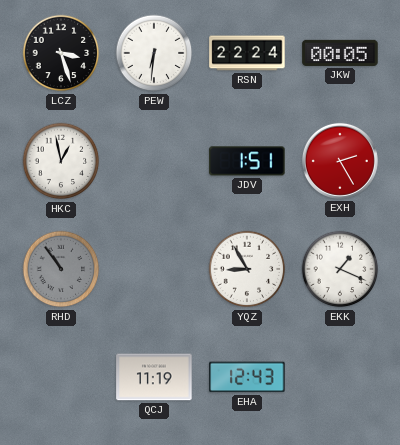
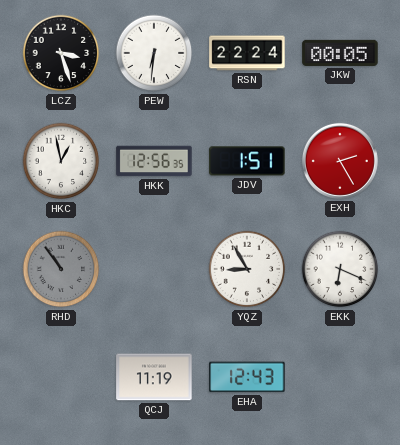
HKK: none -> 12:56 (154, 161)
EKK: 1:19 -> 6:19 (340, 269)
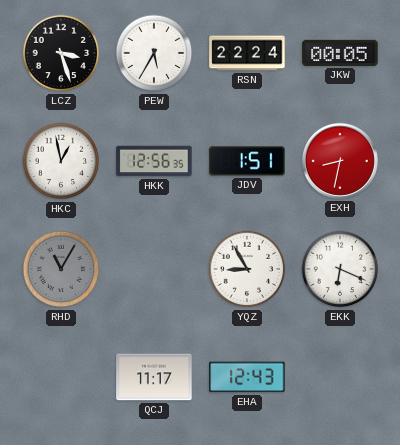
PEW: 6:31 -> 5:35 (154, 53)
EXH: 2:25 -> 8:32 (340, 161)
RHD: 10:54 -> 11:05 (61, 269)
QCJ: 11:19 -> 11:17 (154, 377)
